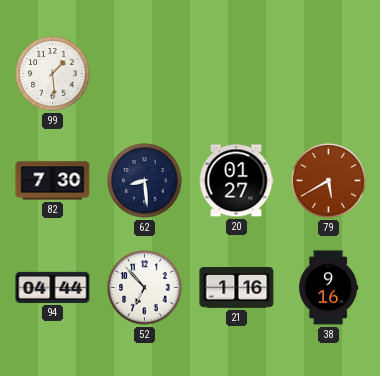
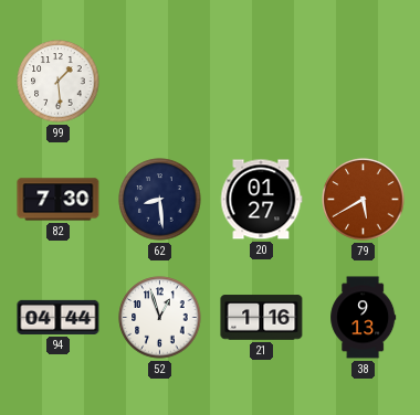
52: 6:53 -> 12:57 (160, 318)
38: 9:16 -> 9:13 (364, 318)
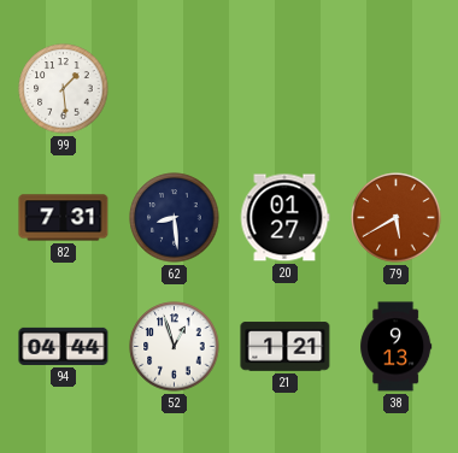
82: 7:30 -> 7:31 (64, 218)
21: 1:16 -> 1:21 (286, 347)
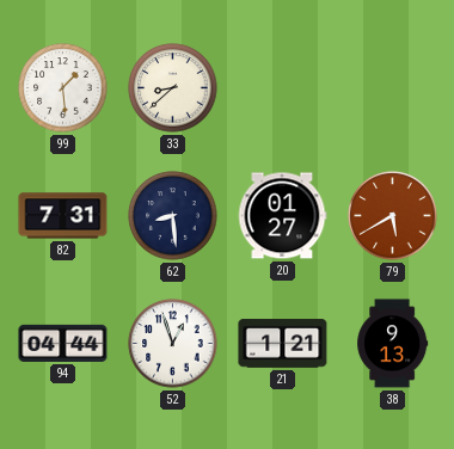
33: none -> 8:38 (173, 88)
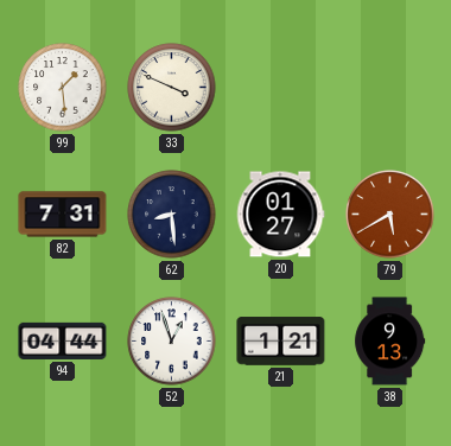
33: 8:38 -> 3:49 (172, 88)
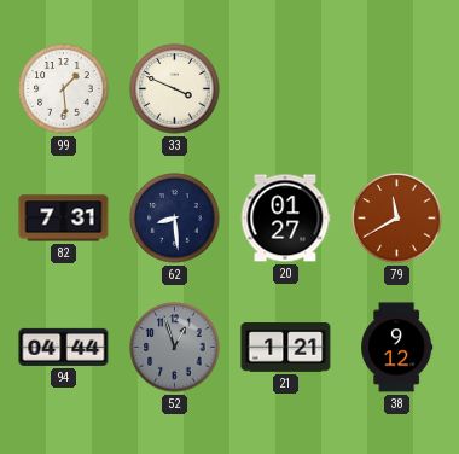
79: 5:40 -> 11:40 (397, 219)
52 dial: white -> grey (175, 348)
38: 9:13 -> 9:12 (397, 348)
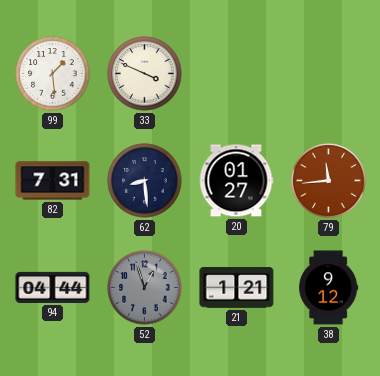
79: 11:40 -> 11:44 (329, 181)
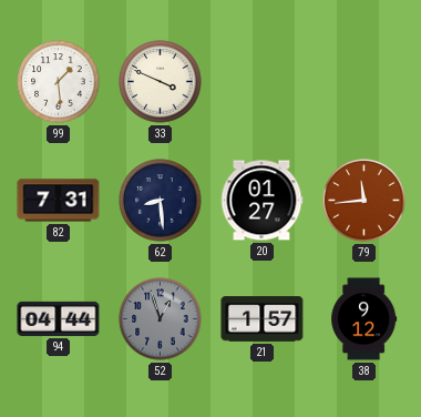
21: 1:21 -> 1:57 (263, 319)
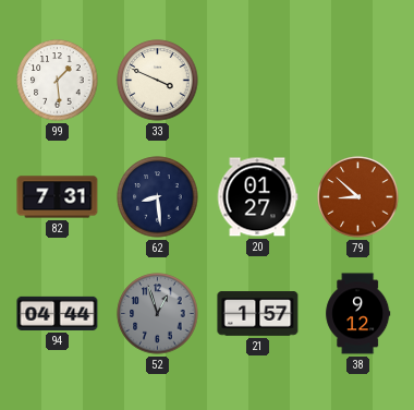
79: 11:44 -> 8:52 (358, 197)
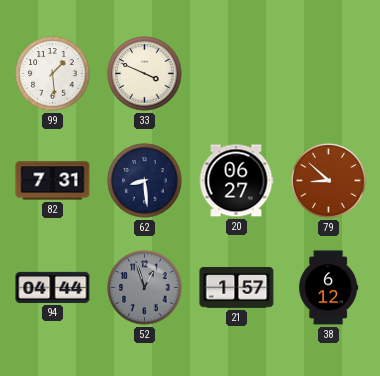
20: 01:27 -> 06:27 (236, 181)
38: 9:12 -> 6:12 (329, 288)
